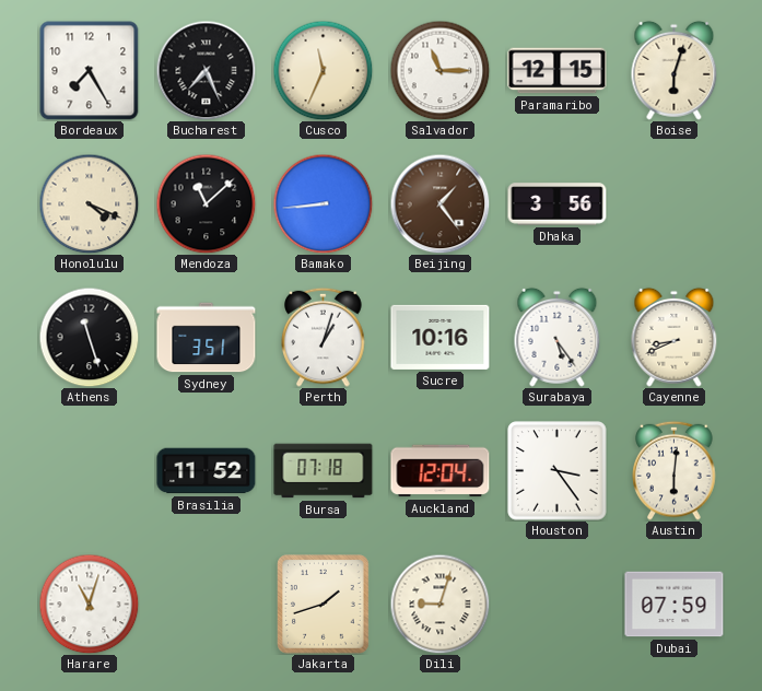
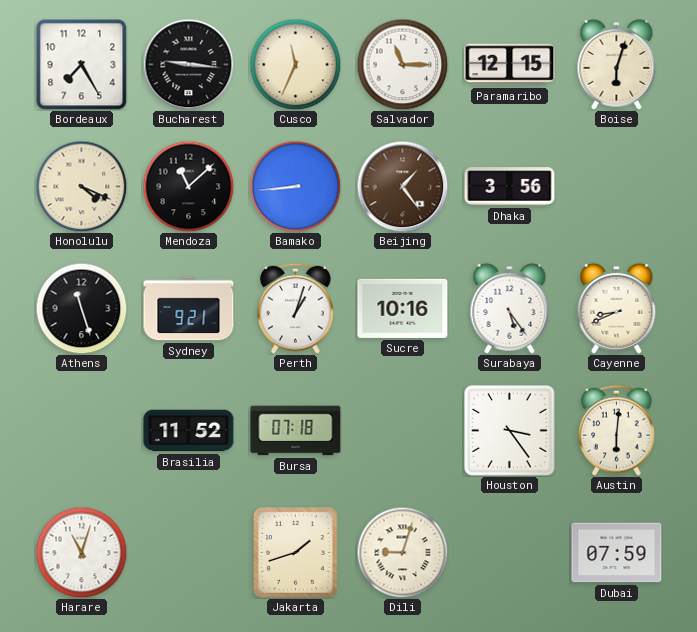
Bucharest: 7:26 -> 9:16 (188, 64)
Sydney: 3:51 -> 9:21 (189, 309)
Auckland: 12:04 -> none (441, 471)
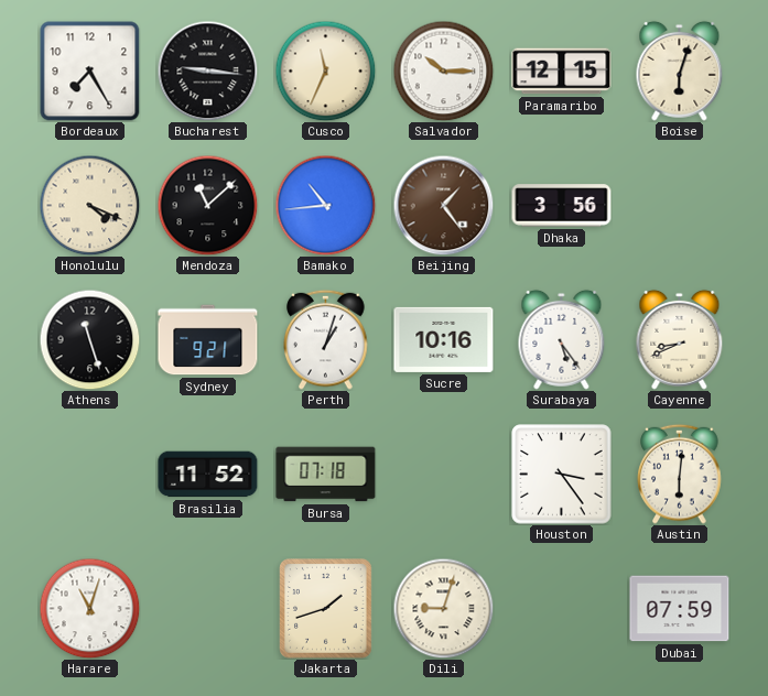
Salvador: 11:15 -> 10:15 (443, 70)
Bamako: 8:44 -> 10:44 (325, 205)
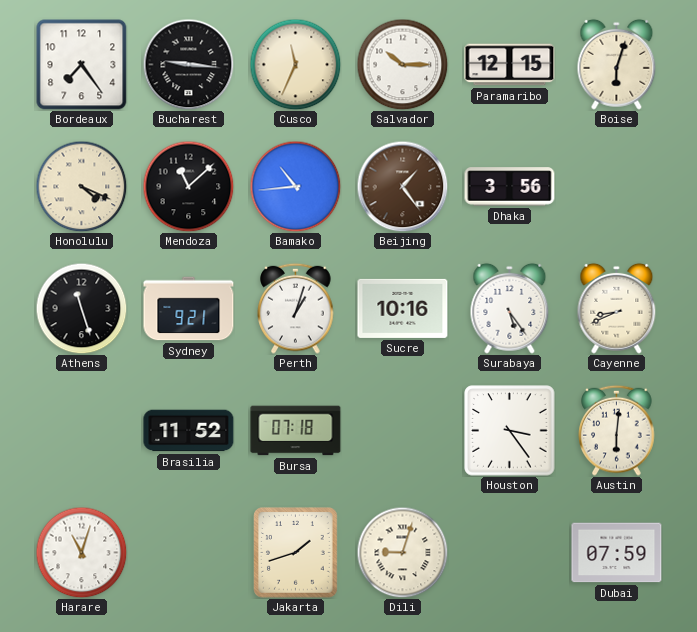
Bordeaux: 7:25 -> 7:24 (82, 65)
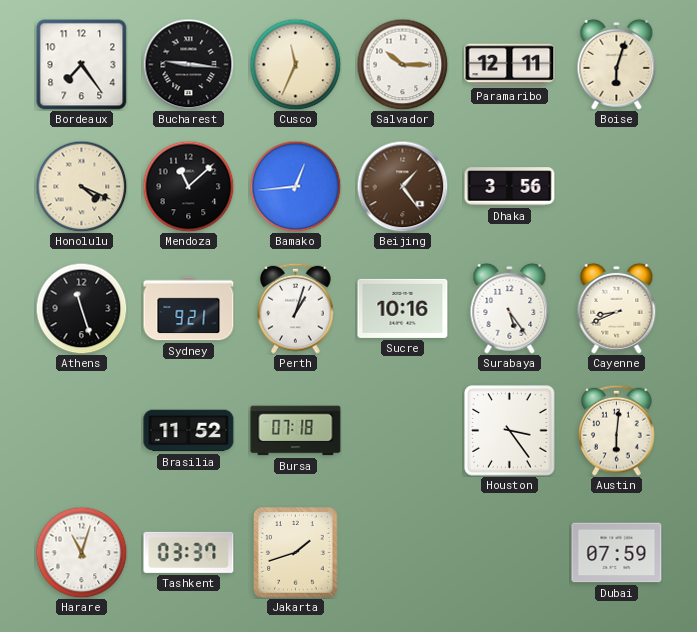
Paramaribo: 12:15 -> 12:11 (510, 65)
Bamako: 10:44 -> 12:44 (295, 186)
Tashkent: none -> 03:37 (189, 552)
Dili: 9:03 -> none (402, 552)
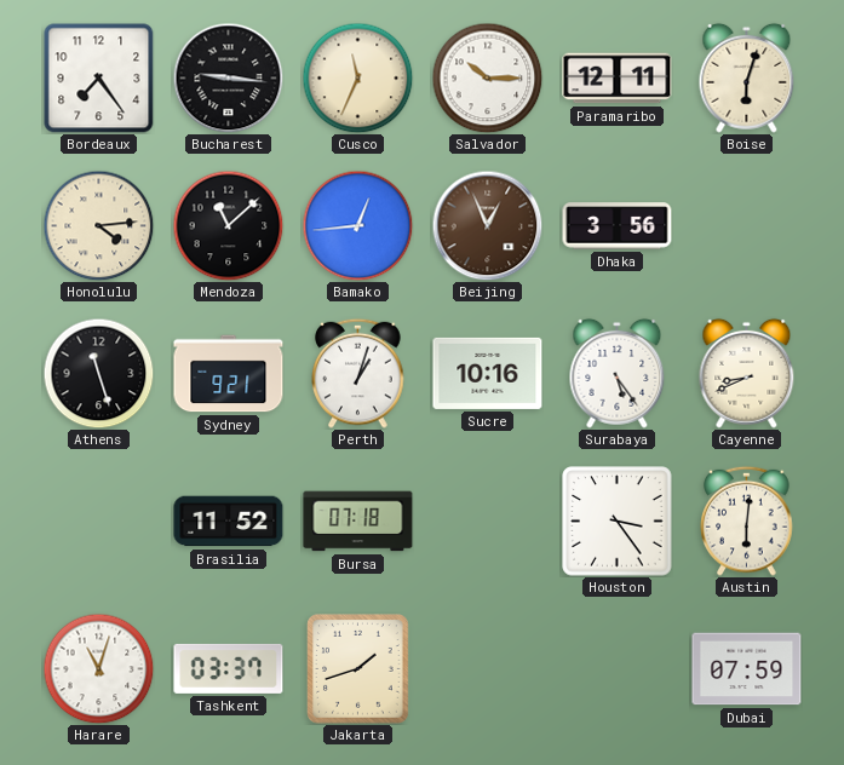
Honolulu: 4:19 -> 4:14 (98, 225)
Beijing: 1:24 -> 12:56 (487, 225)
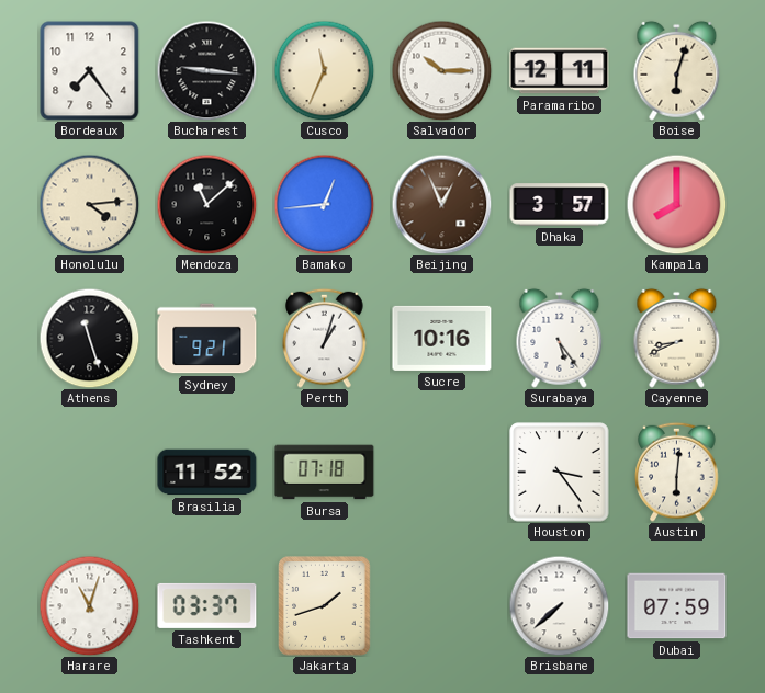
Dhaka: 3:56 -> 3:57 (560, 205)
Kampala: none -> 8:00 (676, 204)
Brisbane: none -> 7:38 (559, 605)
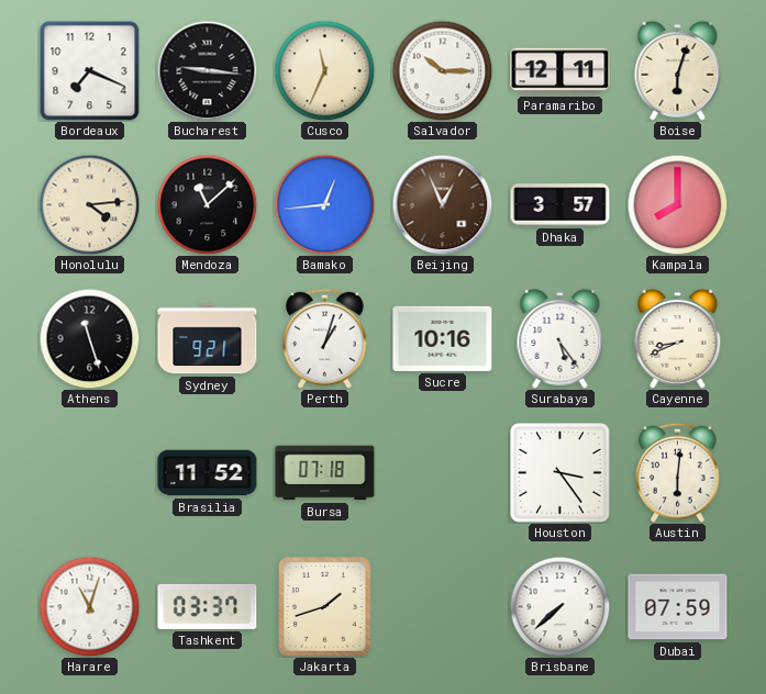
Bordeaux: 7:24 -> 7:19 (90, 71)
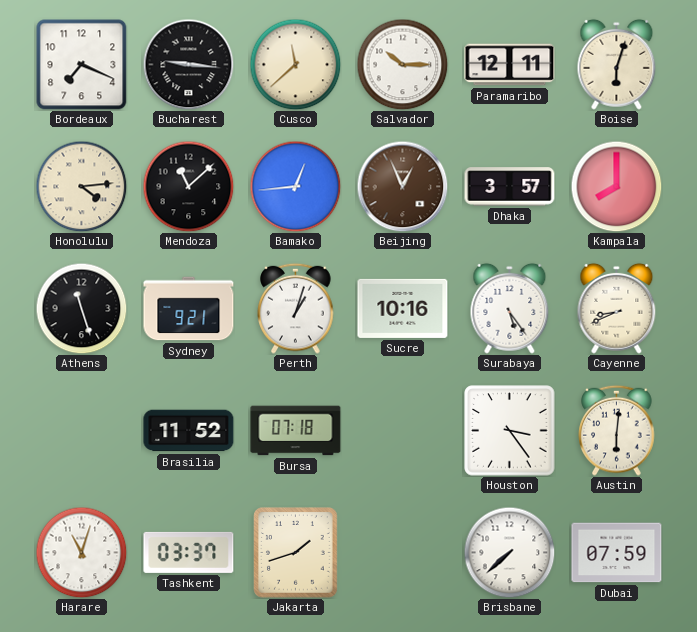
Cusco: 11:34 -> 11:38 (295, 64)
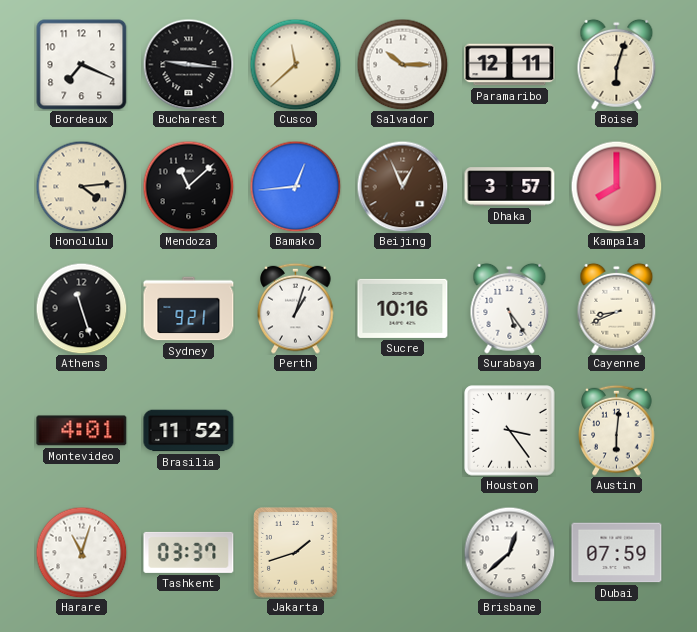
Montevideo: none -> 4:01 (82, 431)
Bursa: 07:18 -> none (296, 431)
Brisbane: 7:38 -> 12:38 (509, 552)
